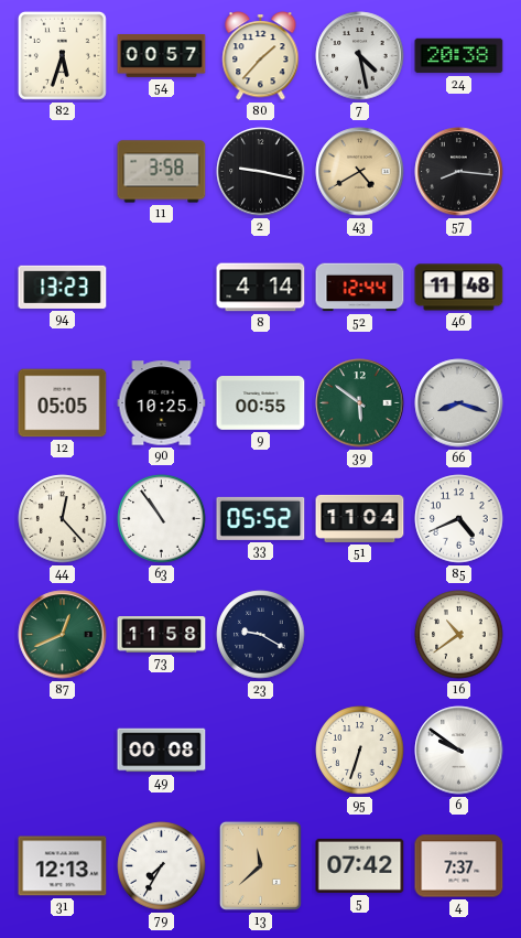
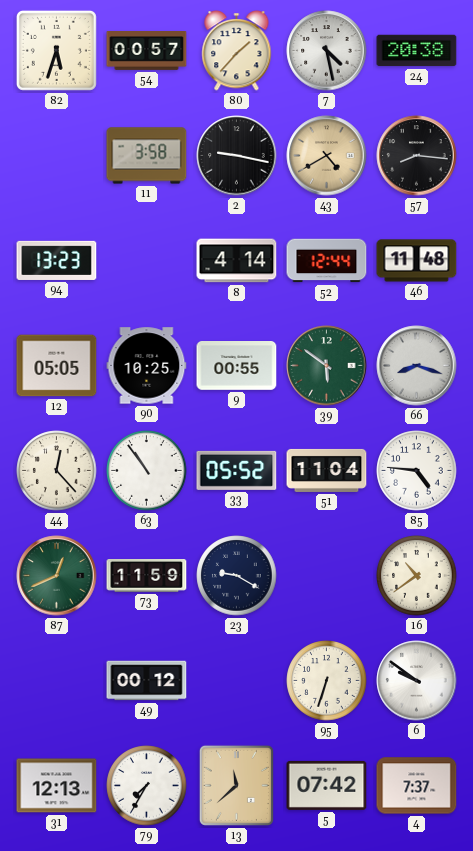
85: 4:41 -> 4:46 (417, 471)
73: 11:58 -> 11:59 (147, 576)
49: 00:08 -> 00:12 (147, 681)
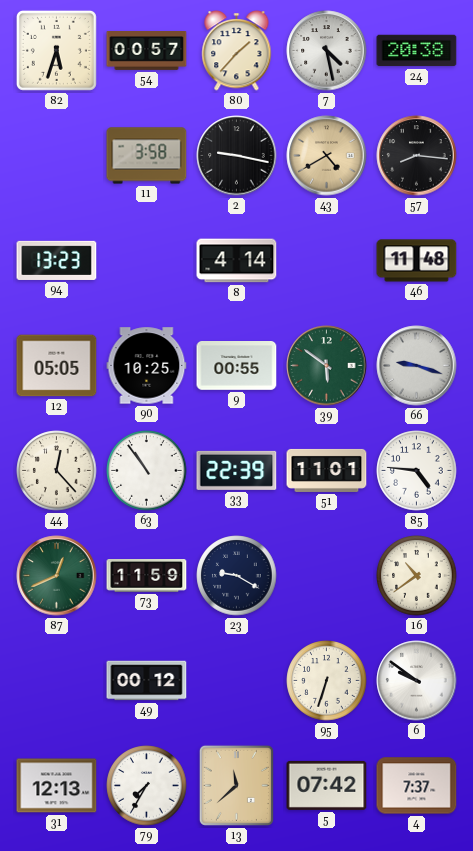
52: 12:44 -> none (327, 261)
66: 8:18 -> 9:18 (417, 366)
33: 05:52 -> 22:39 (237, 470)
51: 11:04 -> 11:01 (327, 470)
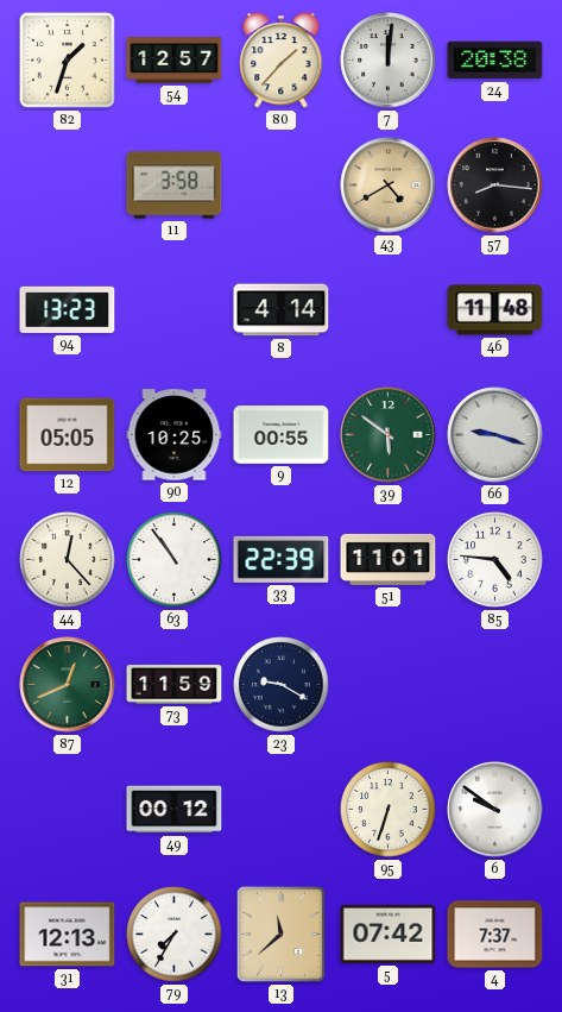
82: 5:33 -> 1:33 (67, 59)
54: 00:57 -> 12:57 (175, 61)
7: 4:28 -> 12:01 (389, 61)
2: 9:17 -> none (237, 156)
16: 10:39 -> none (417, 576)
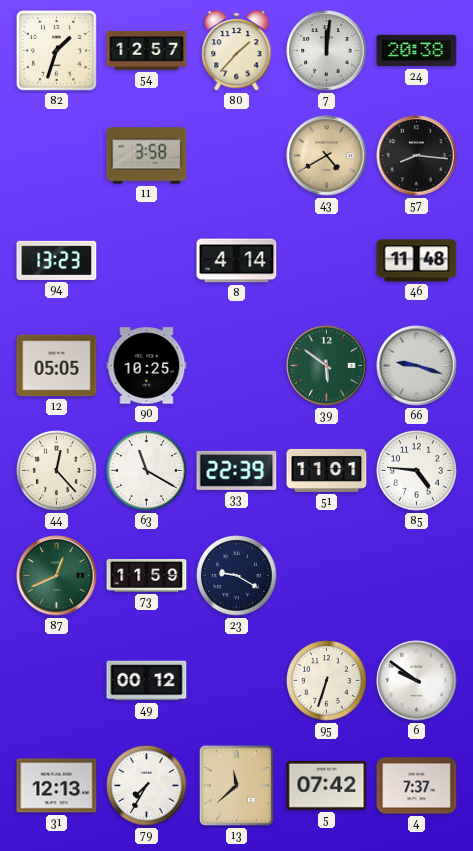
9: 00:55 -> none (282, 435)
63: 10:54 -> 11:20 (147, 471)
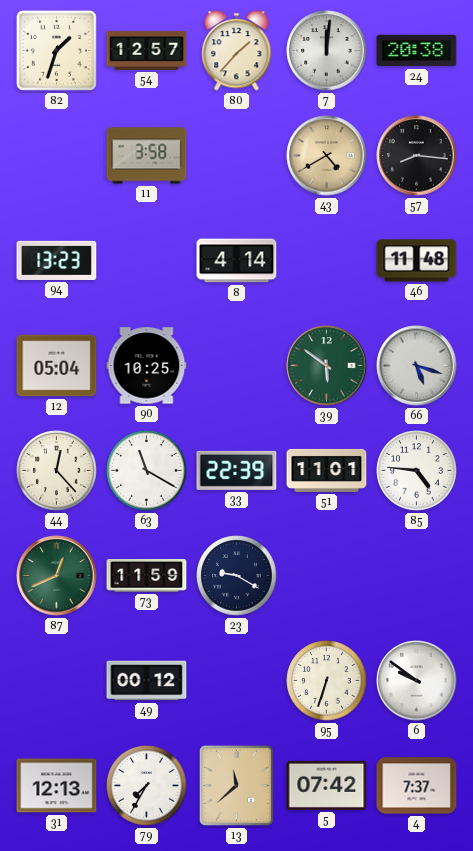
12: 05:05 -> 05:04 (57, 366)
66: 9:18 -> 5:18 (417, 366)
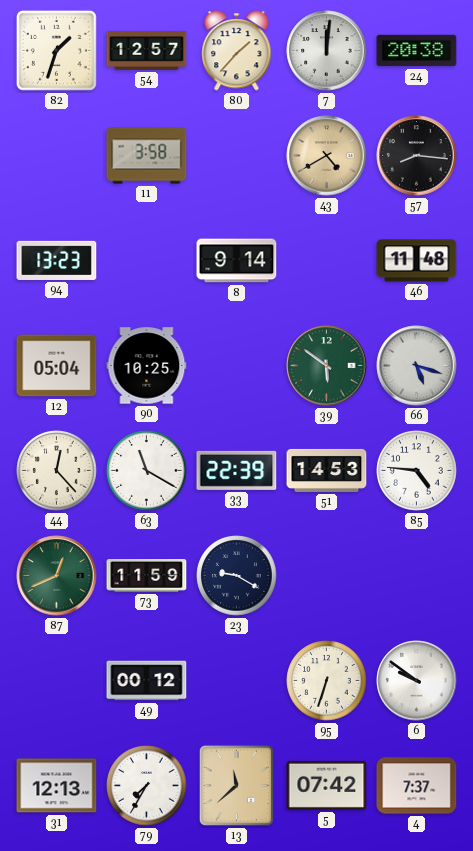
8: 4:14 -> 9:14 (237, 261)
51: 11:01 -> 14:53 (327, 470)
